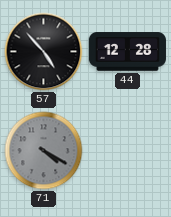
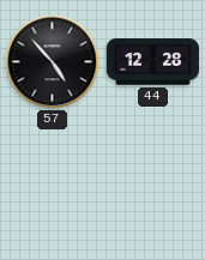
71: 4:20 -> none (44, 151)
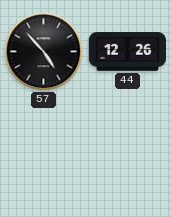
44: 12:28 -> 12:26 (127, 52)
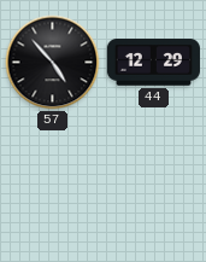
44: 12:26 -> 12:29 (153, 63)
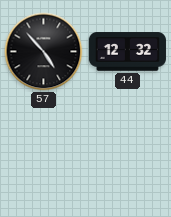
44: 12:29 -> 12:32 (127, 52)
